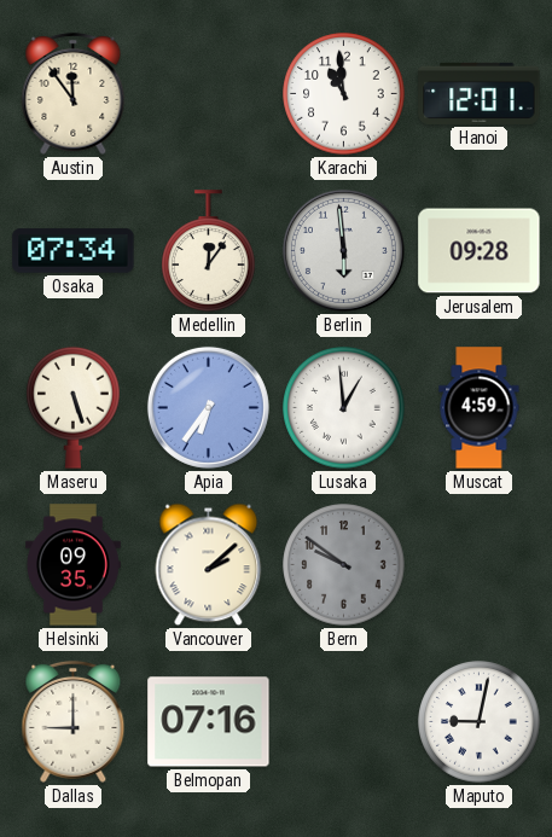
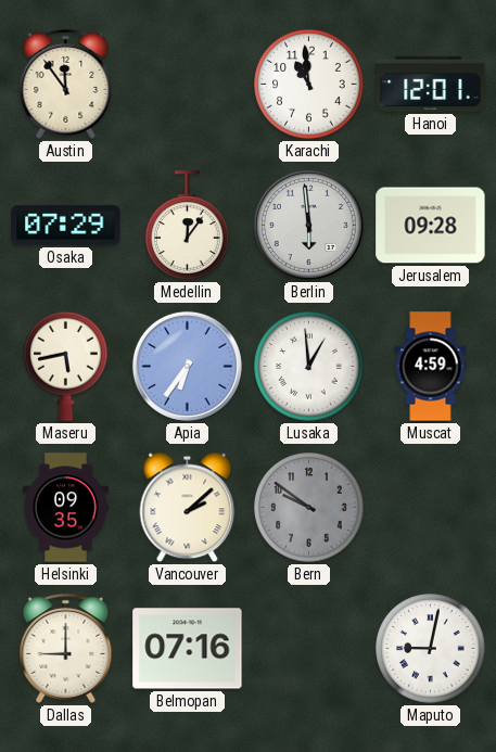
Osaka: 07:34 -> 07:29 (66, 226)
Maseru: 5:27 -> 5:43 (66, 366)
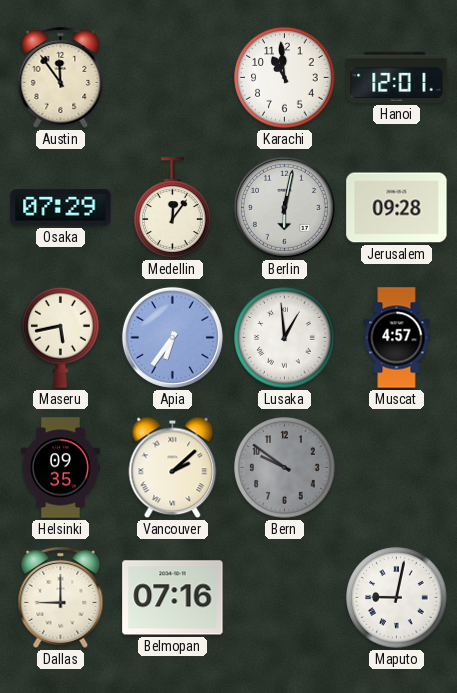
Berlin: 5:59 -> 6:02 (284, 207)
Muscat: 4:59 -> 4:57 (397, 338)
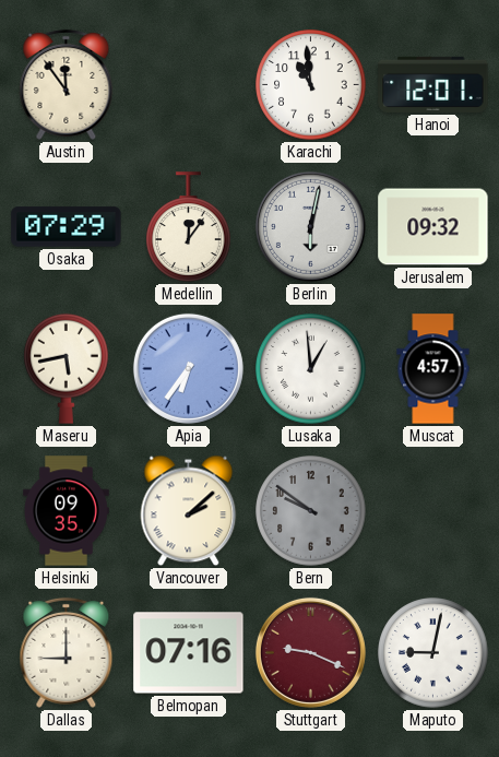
Jerusalem: 09:28 -> 09:32 (433, 227)
Stuttgart: none -> 9:19 (310, 652)
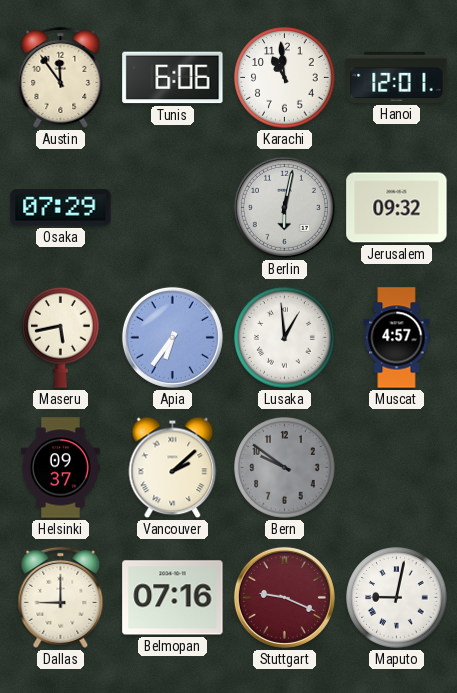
Tunis: none -> 6:06 (173, 78)
Medellin: 12:06 -> none (189, 227)
Helsinki: 09:35 -> 09:37 (61, 468)
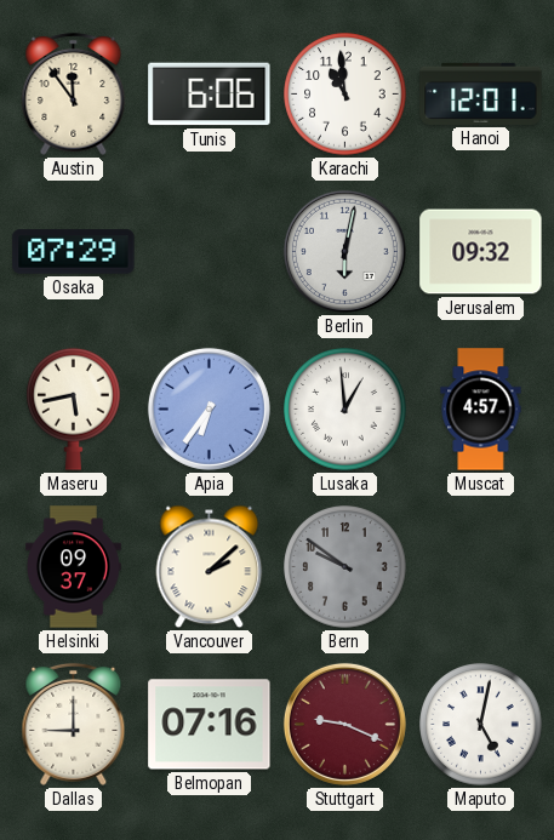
Maputo: 9:02 -> 5:02 (481, 725)
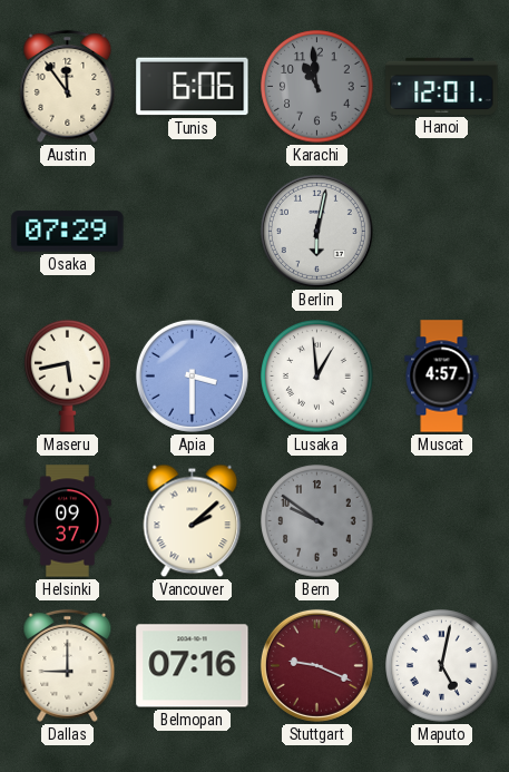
Karachi dial: white -> grey (317, 87)
Jerusalem: 09:32 -> none (481, 252)
Apia: 6:36 -> 3:30 (192, 375)
